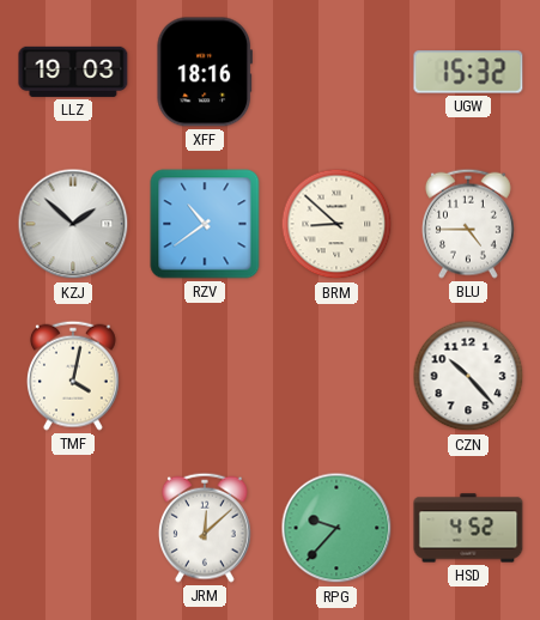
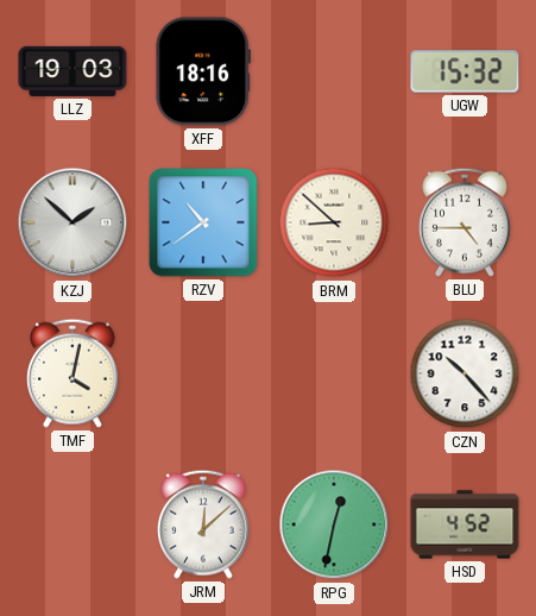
RPG: 9:37 -> 12:32 (334, 524)
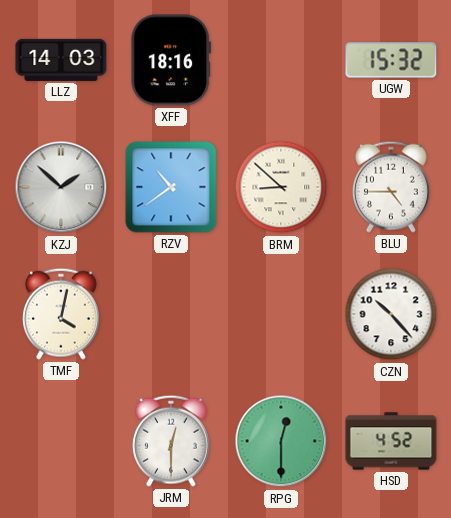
LLZ: 19:03 -> 14:03 (61, 60)
JRM: 12:08 -> 12:30 (171, 441)
RPG: 12:32 -> 12:30 (281, 441)
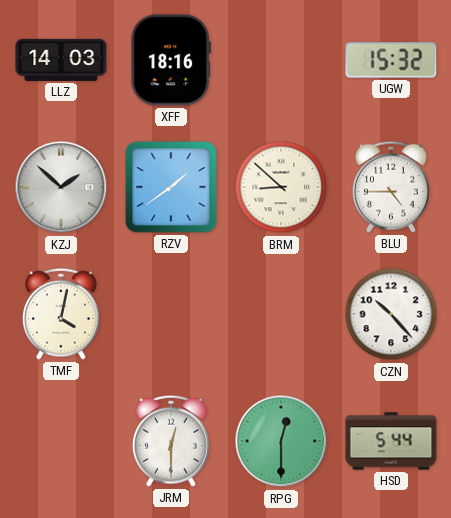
RZV: 10:39 -> 1:39 (171, 187)
HSD: 4:52 -> 5:44 (391, 441)
